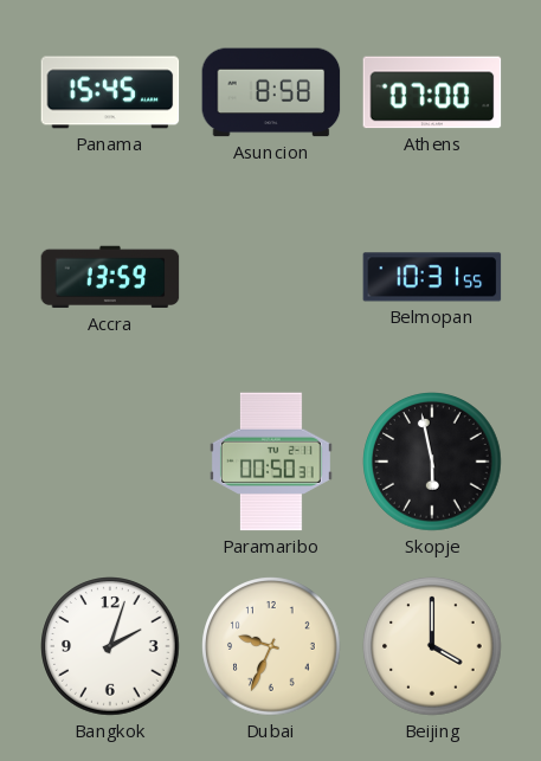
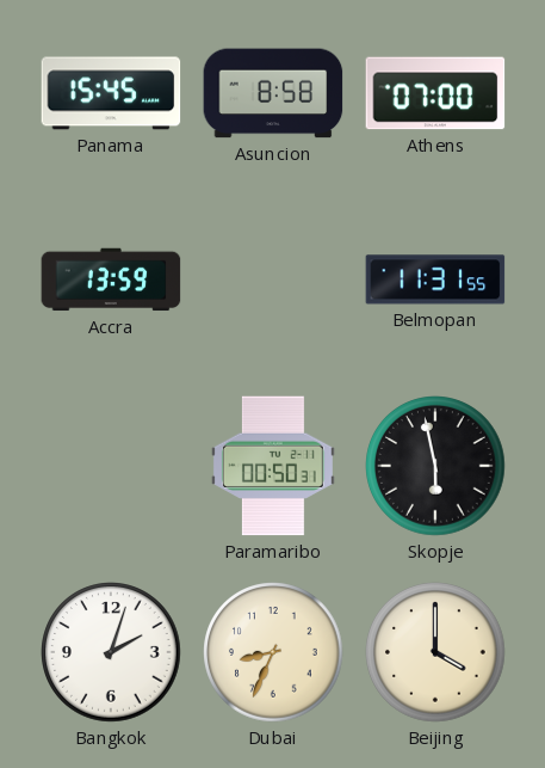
Belmopan: 10:31 -> 11:31 (435, 279)
Dubai: 9:34 -> 8:34 (273, 652)
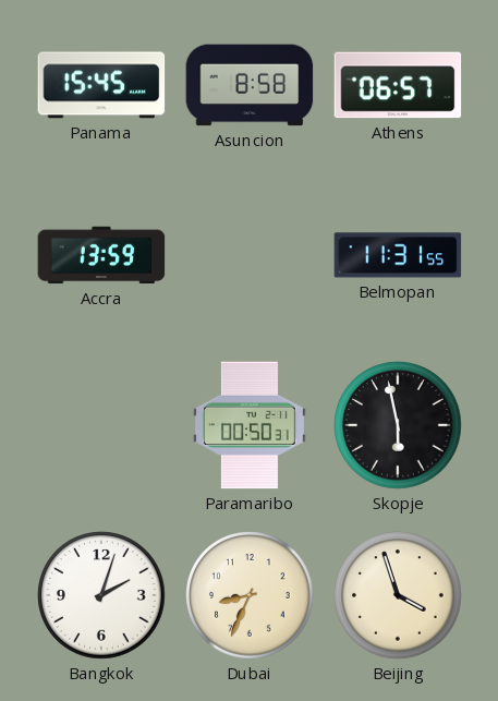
Athens: 07:00 -> 06:57 (398, 85)
Beijing: 4:00 -> 3:57 (398, 595)
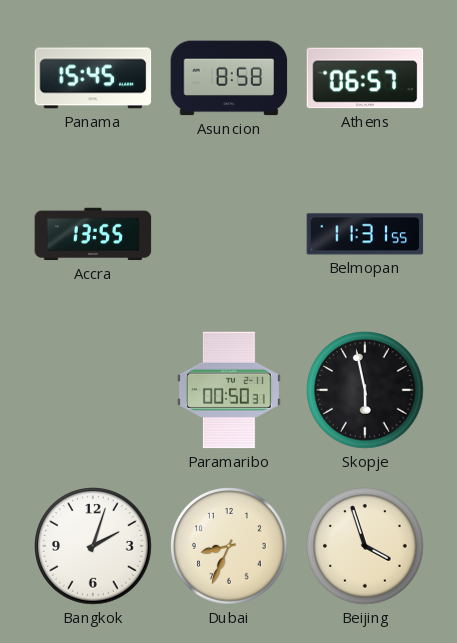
Accra: 13:59 -> 13:55 (93, 234)
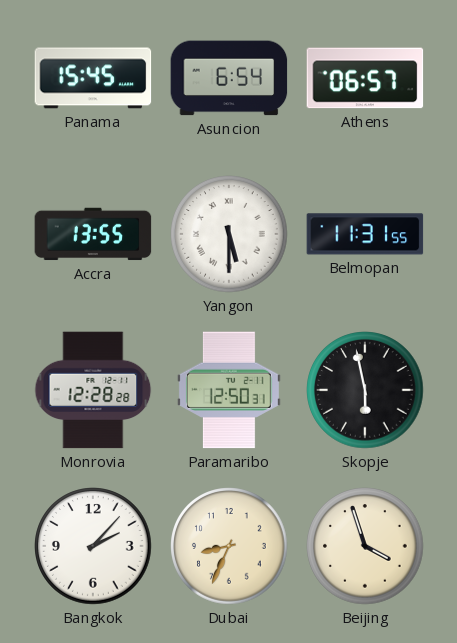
Asuncion: 8:58 -> 6:54 (229, 78)
Yangon: none -> 5:30 (229, 234)
Monrovia: none -> 12:28 (93, 390)
Paramaribo: 00:50 -> 12:50 (229, 390)
Bangkok: 2:03 -> 2:07 (93, 546)
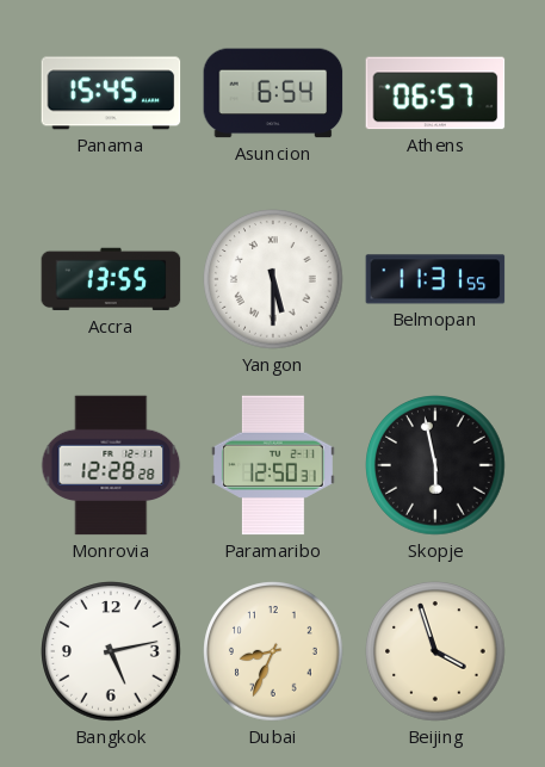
Bangkok: 2:07 -> 5:13 (111, 651)
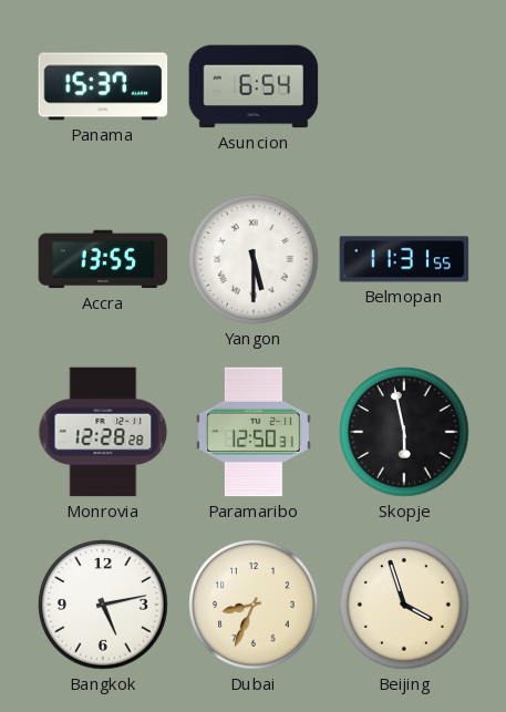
Panama: 15:45 -> 15:37 (103, 86)
Athens: 06:57 -> none (435, 93)
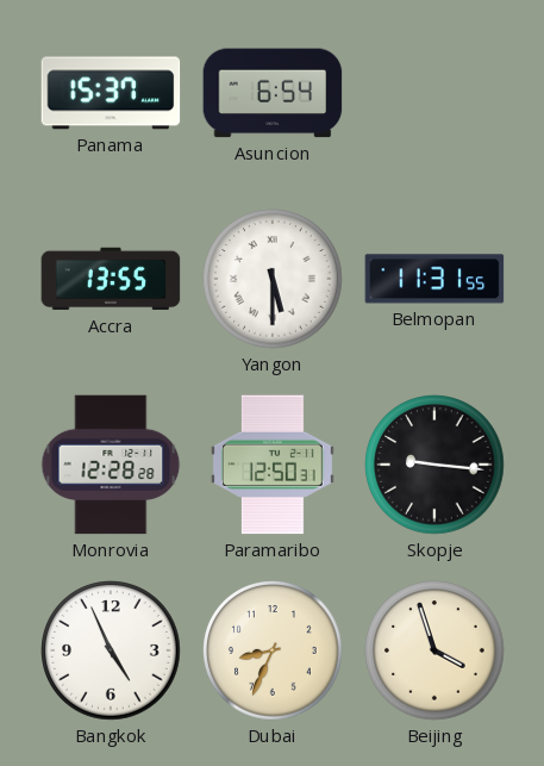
Skopje: 5:58 -> 9:16 (434, 465)
Bangkok: 5:13 -> 4:56 (111, 650)
